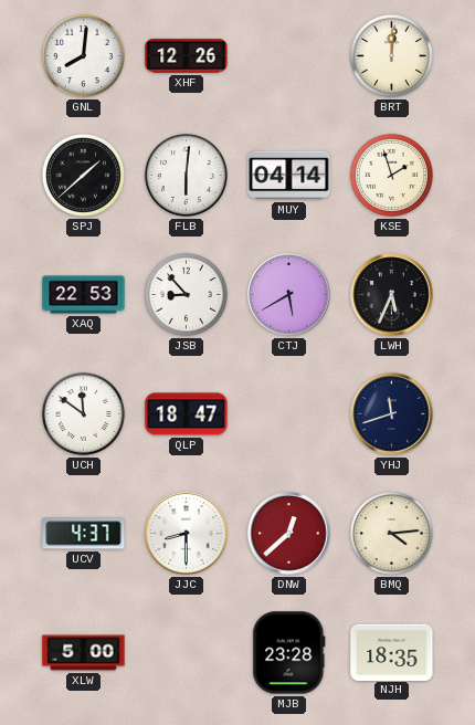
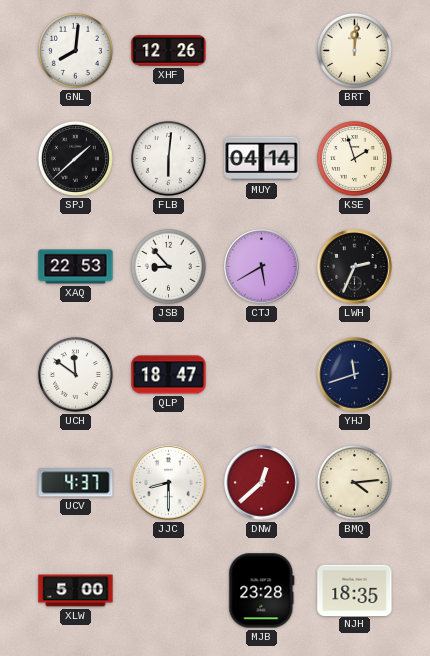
LWH: 5:34 -> 2:34 (355, 267)
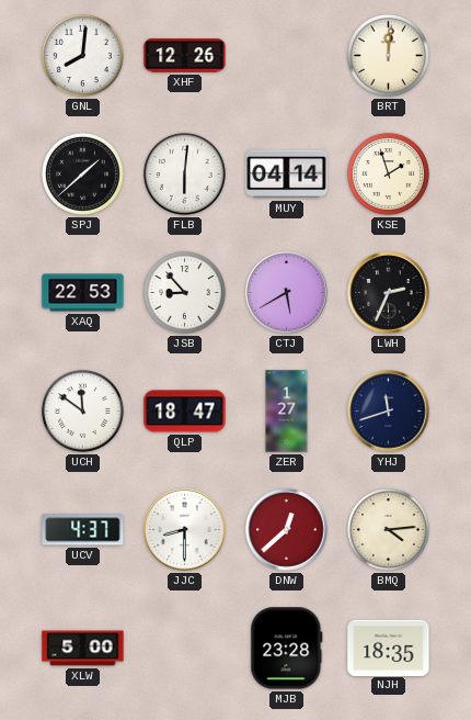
ZER: none -> 1:27 (287, 412)
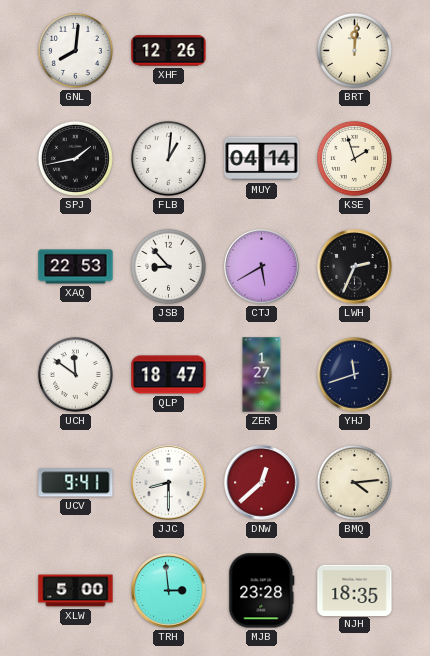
SPJ: 1:38 -> 1:43 (75, 158)
FLB: 6:01 -> 1:01 (168, 158)
UCV: 4:37 -> 9:41 (76, 483)
TRH: none -> 2:59 (169, 591)
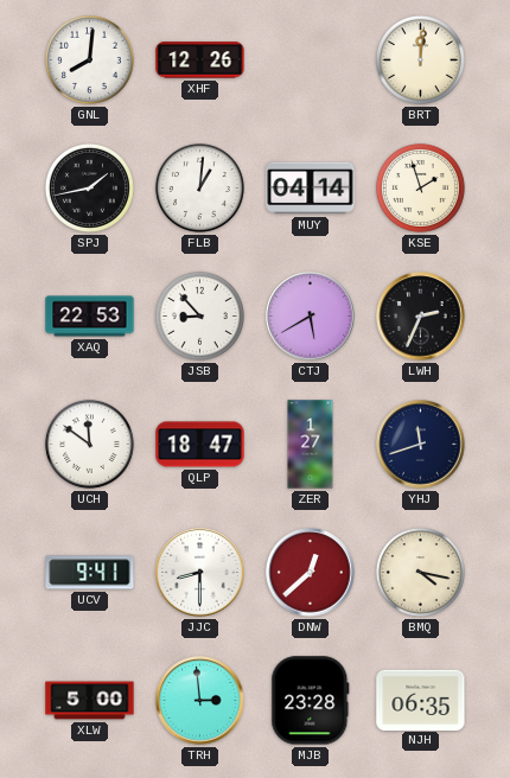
BMQ: 4:14 -> 4:17 (420, 572)
NJH: 18:35 -> 06:35 (421, 700)
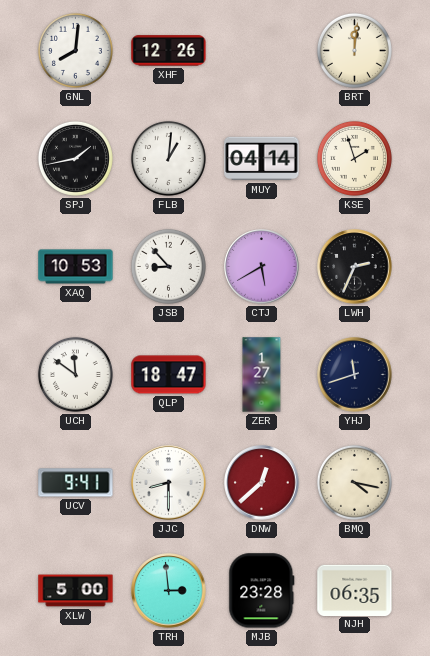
XAQ: 22:53 -> 10:53 (76, 267)
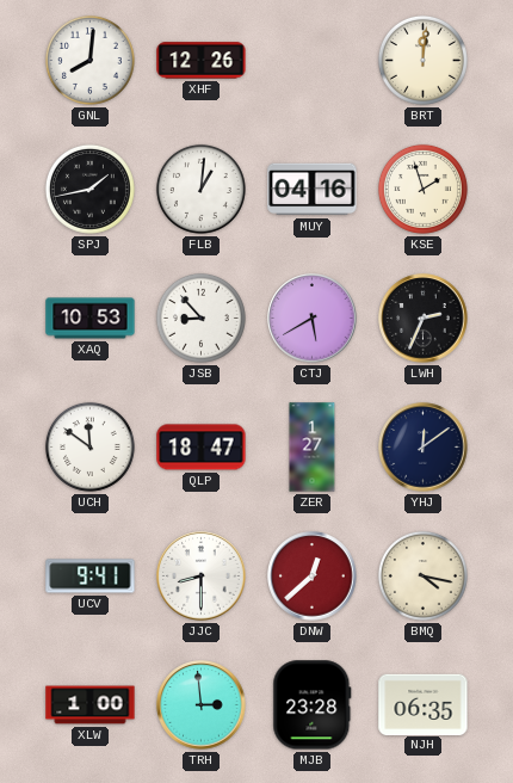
MUY: 04:14 -> 04:16 (313, 190)
YHJ: 11:42 -> 12:09 (424, 448)
XLW: 5:00 -> 1:00 (91, 705)
